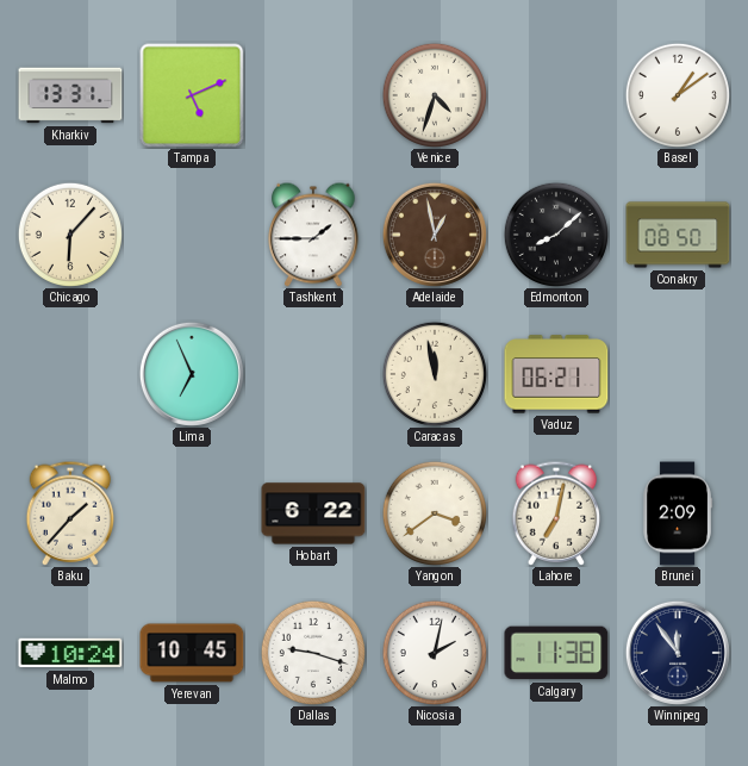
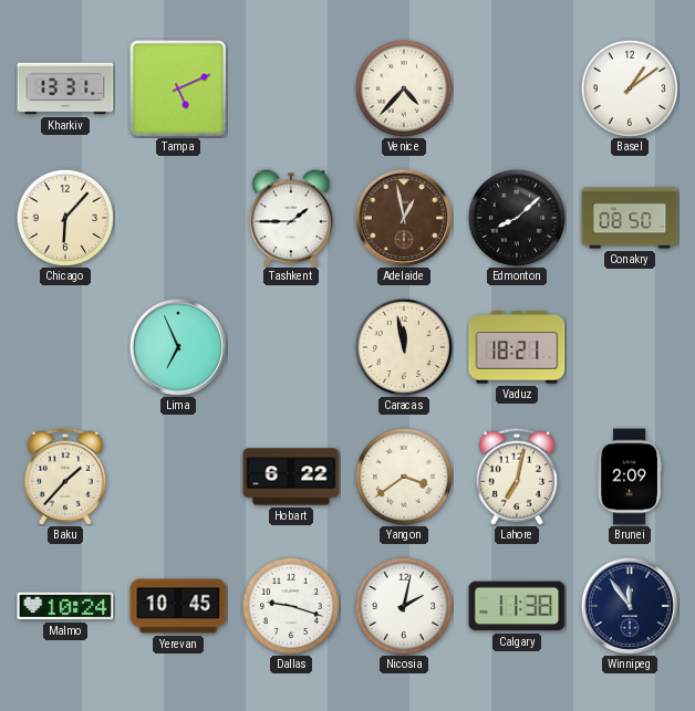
Venice: 4:33 -> 4:37 (404, 88)
Vaduz: 06:21 -> 18:21 (517, 347)
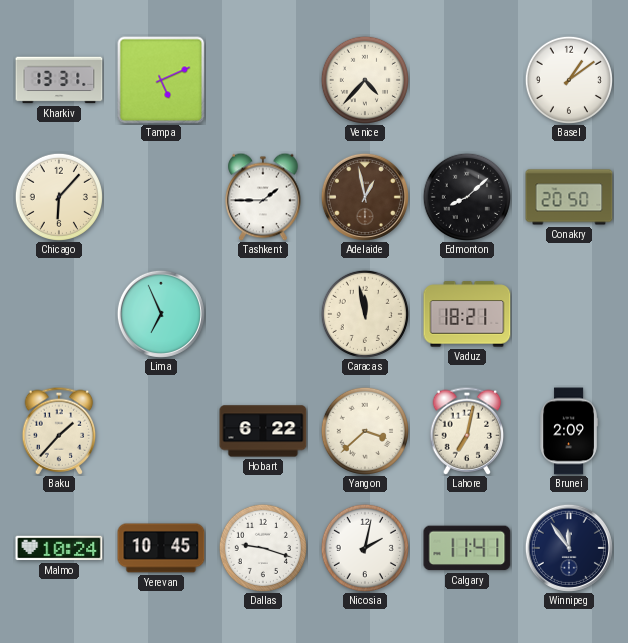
Conakry: 08:50 -> 20:50 (569, 197)
Yangon: 3:39 -> 3:38 (365, 431)
Calgary: 11:38 -> 11:41 (467, 548)
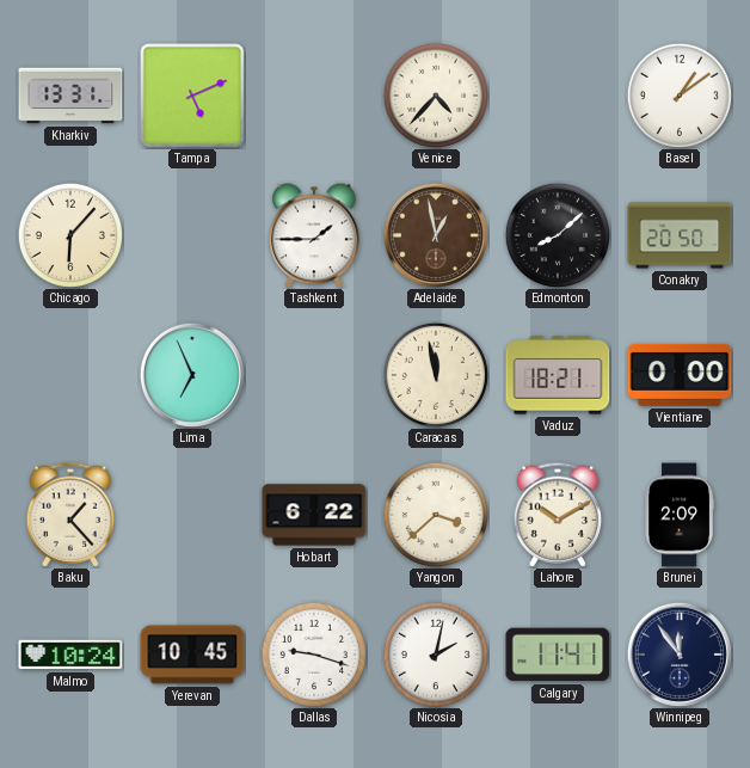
Vientiane: none -> 0:00 (680, 375)
Baku: 1:37 -> 1:23 (70, 515)
Lahore: 7:02 -> 10:10 (558, 515)
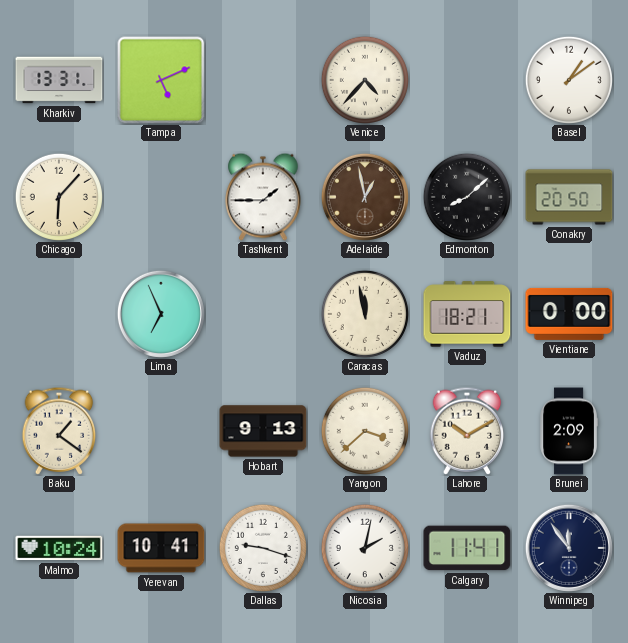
Baku: 1:23 -> 1:21 (59, 431)
Hobart: 6:22 -> 9:13 (263, 431)
Yerevan: 10:45 -> 10:41 (161, 548)
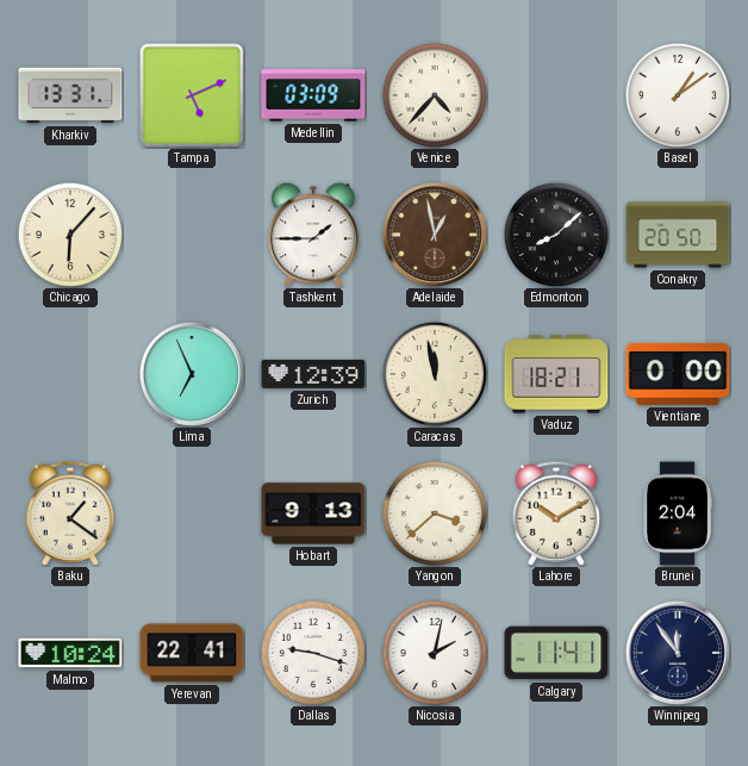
Medellin: none -> 03:09 (313, 95)
Zurich: none -> 12:39 (313, 374)
Brunei: 2:09 -> 2:04 (678, 513)
Yerevan: 10:41 -> 22:41 (192, 653)
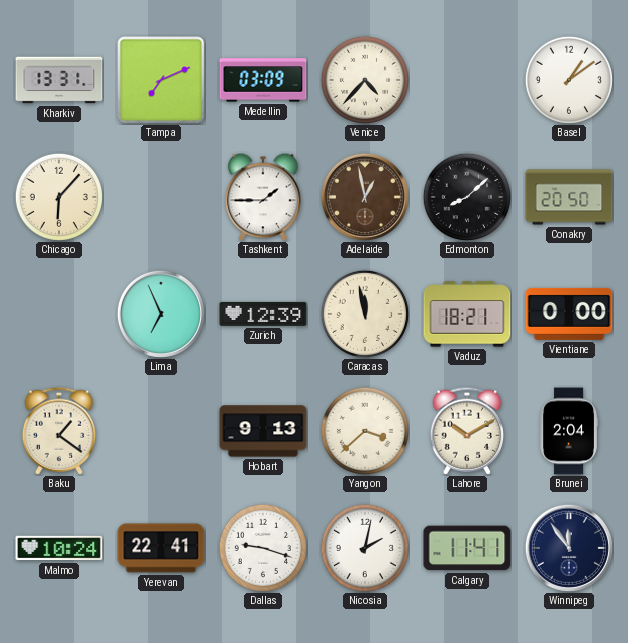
Tampa: 5:11 -> 7:11 (161, 80)
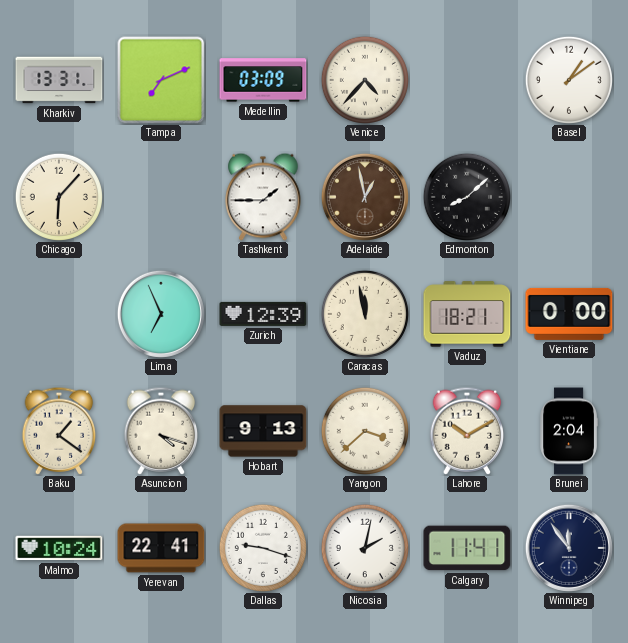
Conakry: 20:50 -> none (569, 197)
Asuncion: none -> 4:18 (161, 431)
